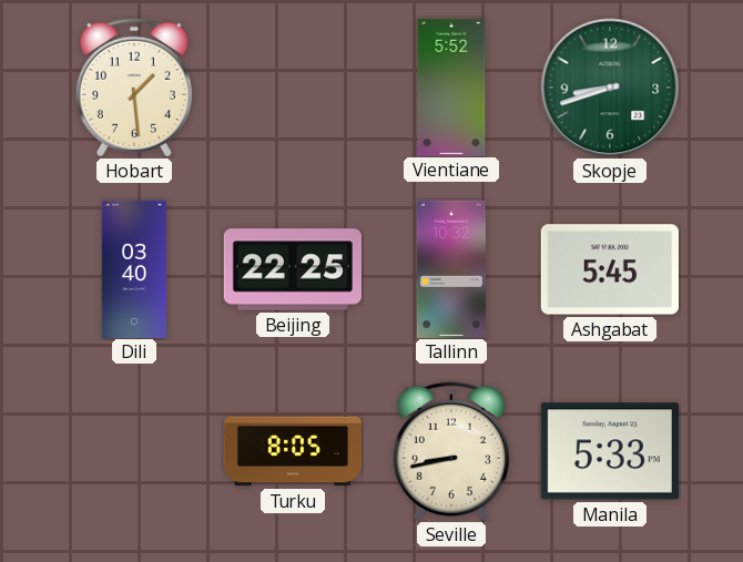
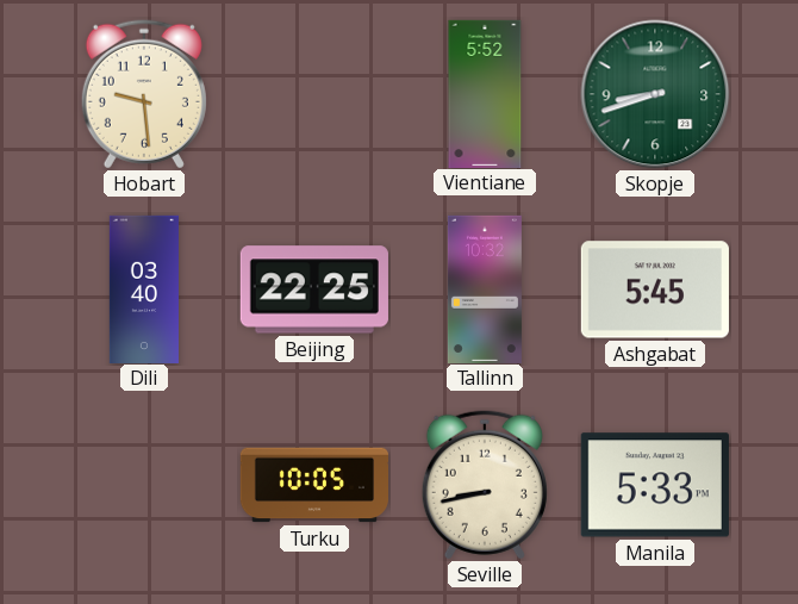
Hobart: 1:29 -> 9:29 (144, 94)
Turku: 8:05 -> 10:05 (313, 485)
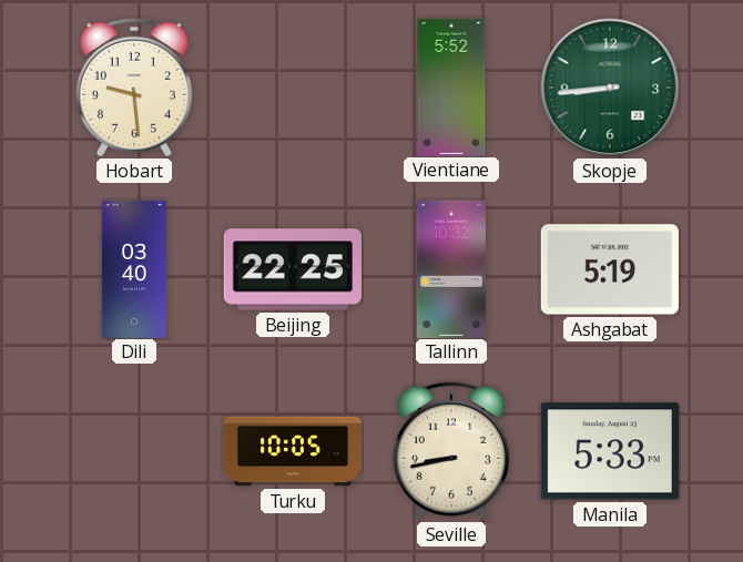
Skopje: 8:42 -> 8:44 (610, 88)
Ashgabat: 5:45 -> 5:19 (610, 269)
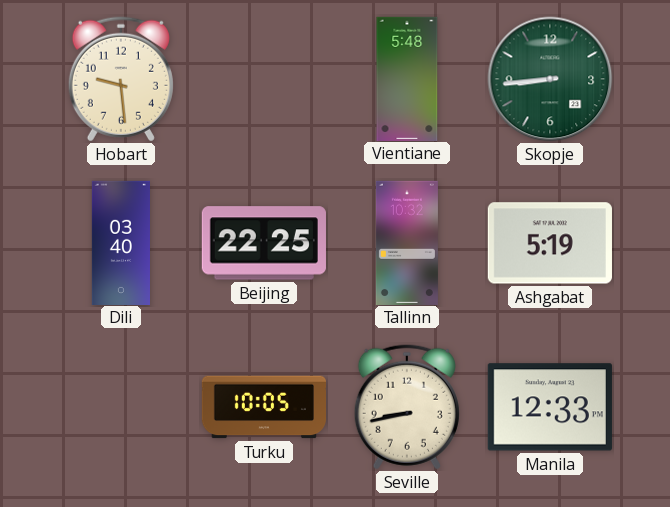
Vientiane: 5:52 -> 5:48 (407, 78)
Manila: 5:33 -> 12:33 (550, 407)
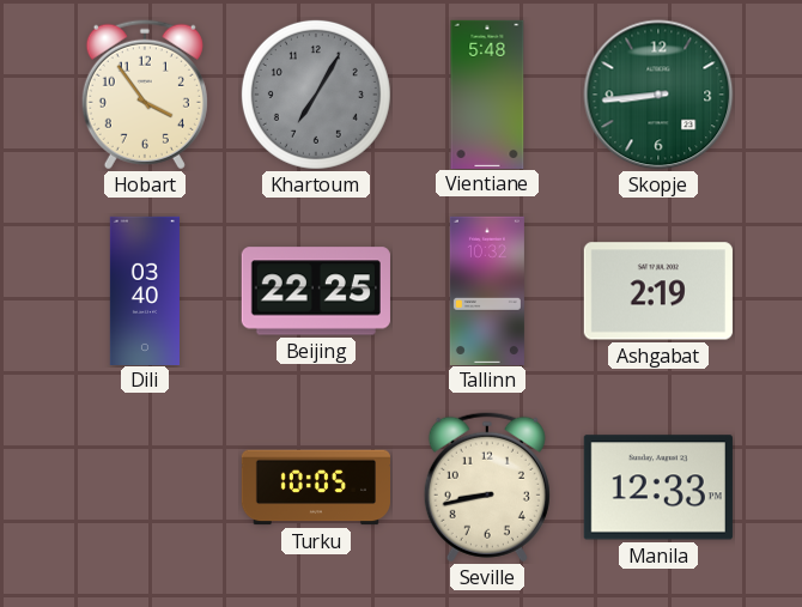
Hobart: 9:29 -> 3:54 (145, 95)
Khartoum: none -> 7:05 (316, 95)
Ashgabat: 5:19 -> 2:19 (658, 291)
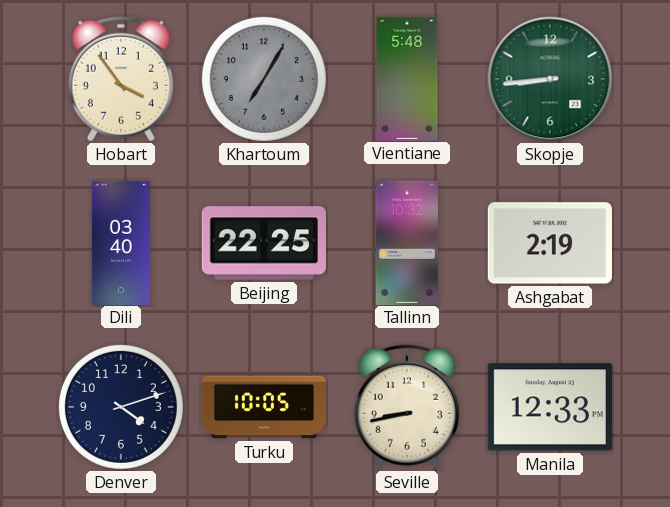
Denver: none -> 4:12 (121, 407)
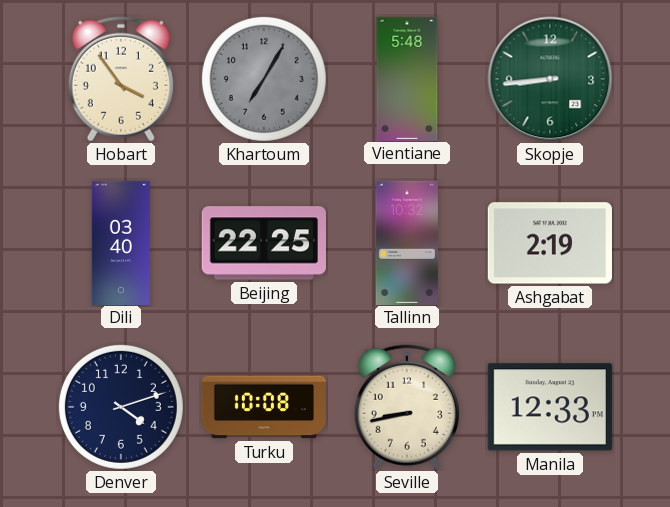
Turku: 10:05 -> 10:08 (263, 407)
